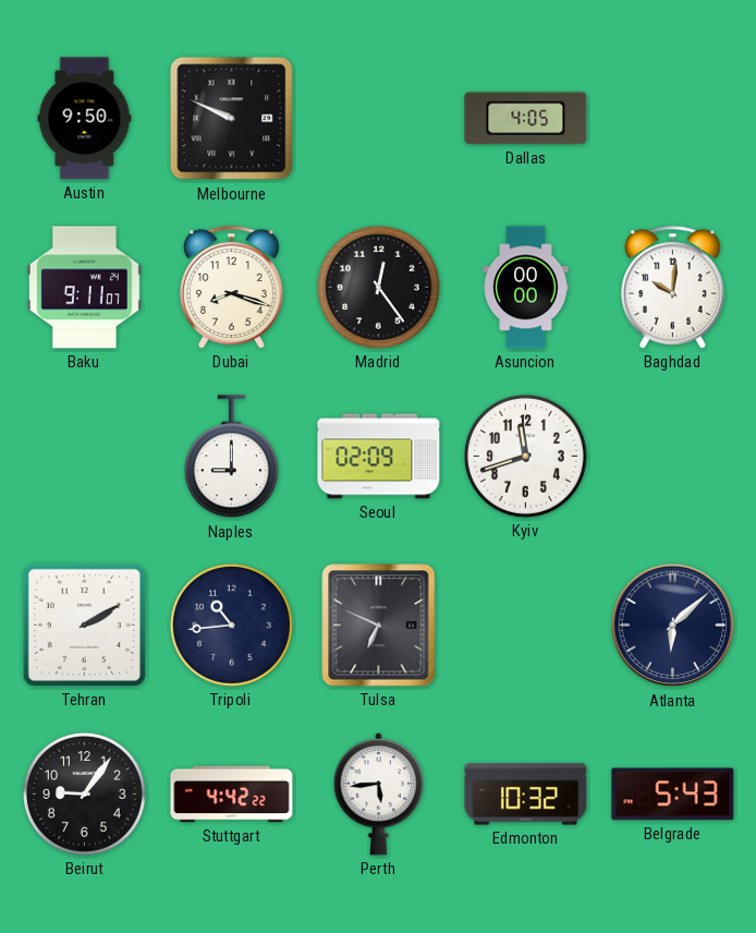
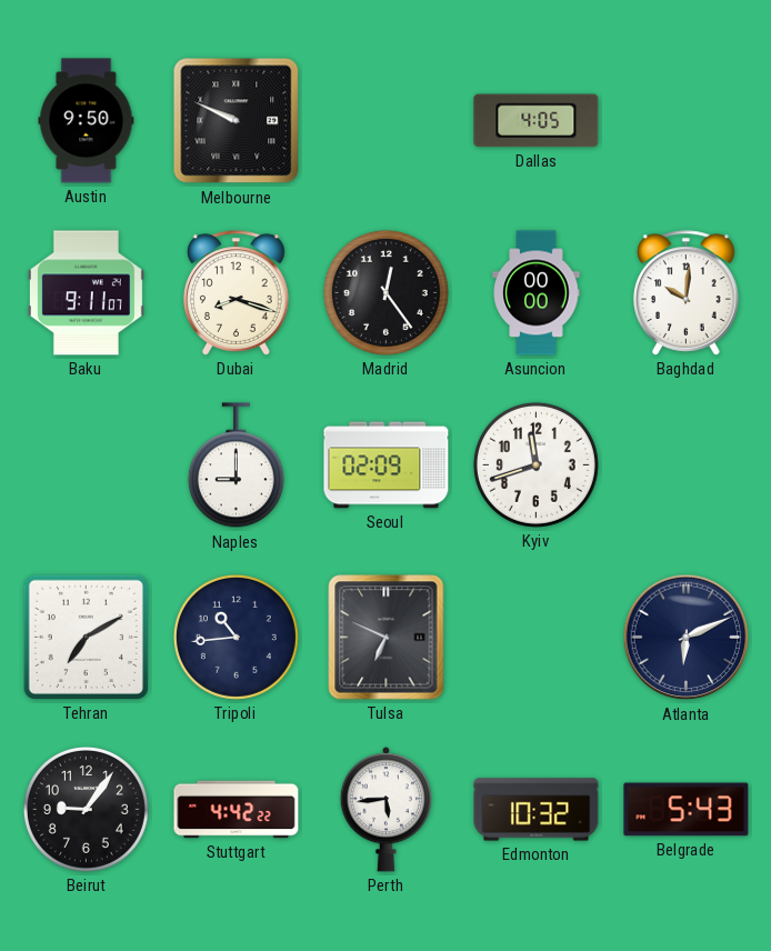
Tehran: 2:10 -> 7:10 (86, 637)
Atlanta: 6:08 -> 6:11 (687, 638)
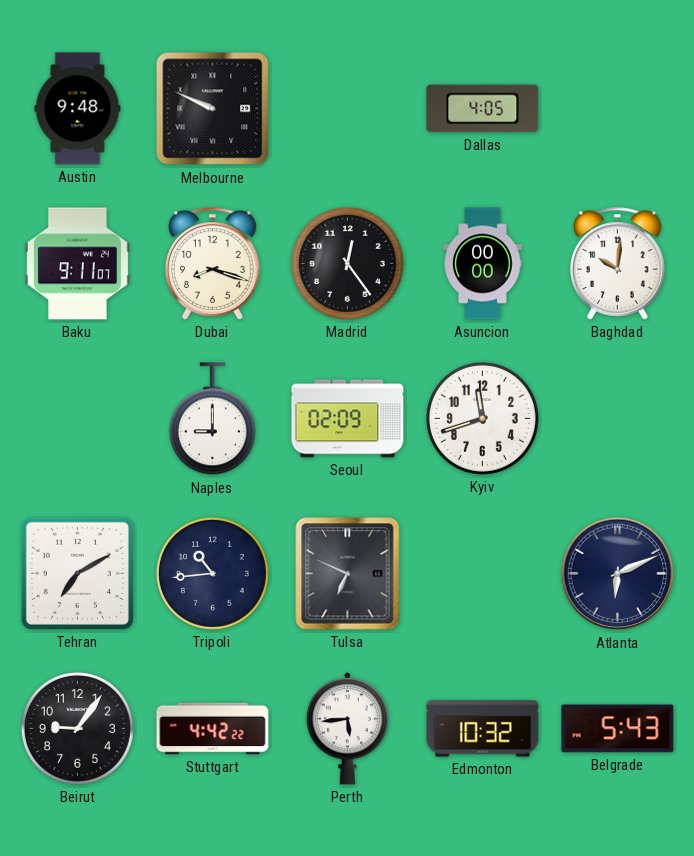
Austin: 9:50 -> 9:48 (78, 109)
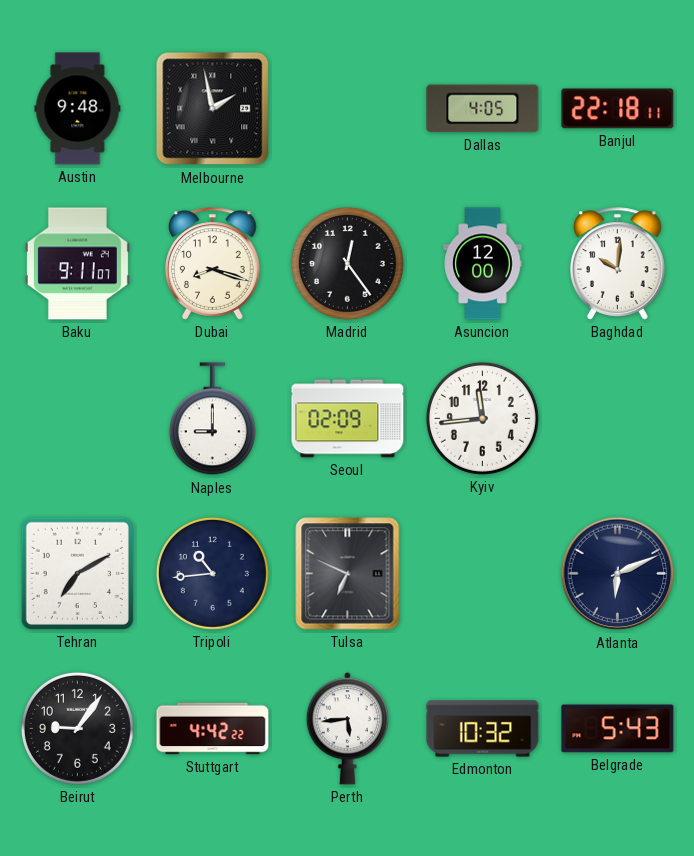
Melbourne: 9:49 -> 1:58 (213, 109)
Banjul: none -> 22:18 (618, 109)
Asuncion: 00:00 -> 12:00 (483, 264)
Kyiv: 11:42 -> 11:44 (482, 418)
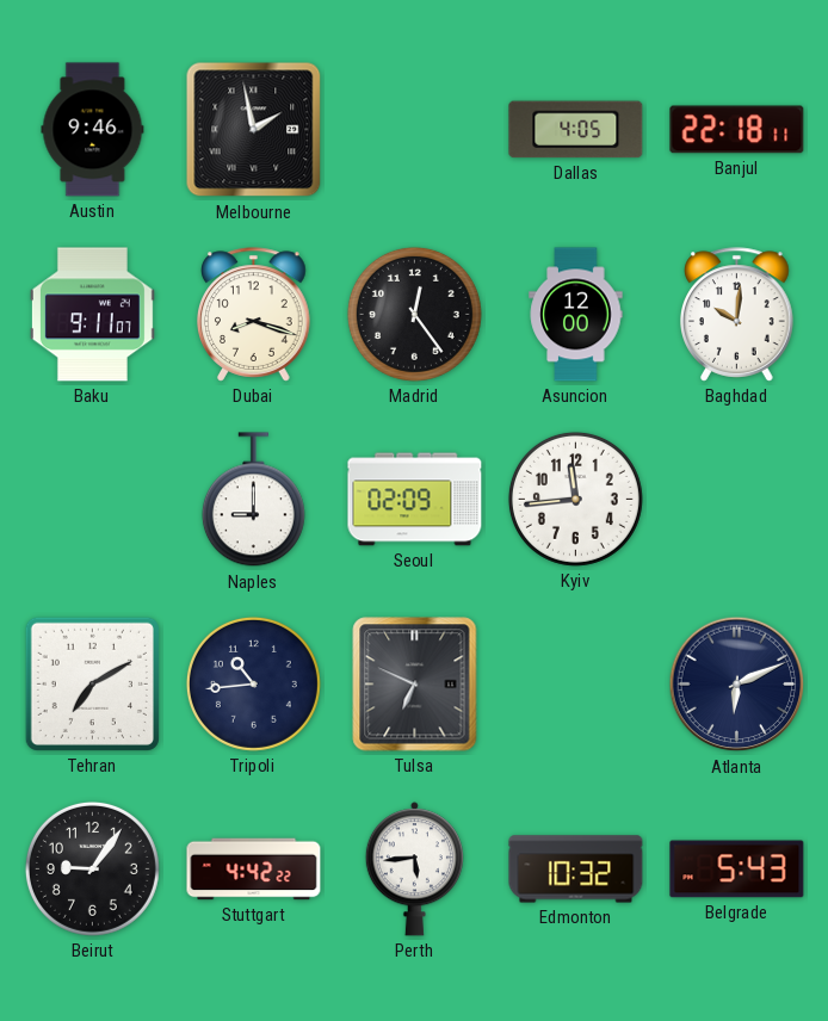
Austin: 9:48 -> 9:46 (93, 130)
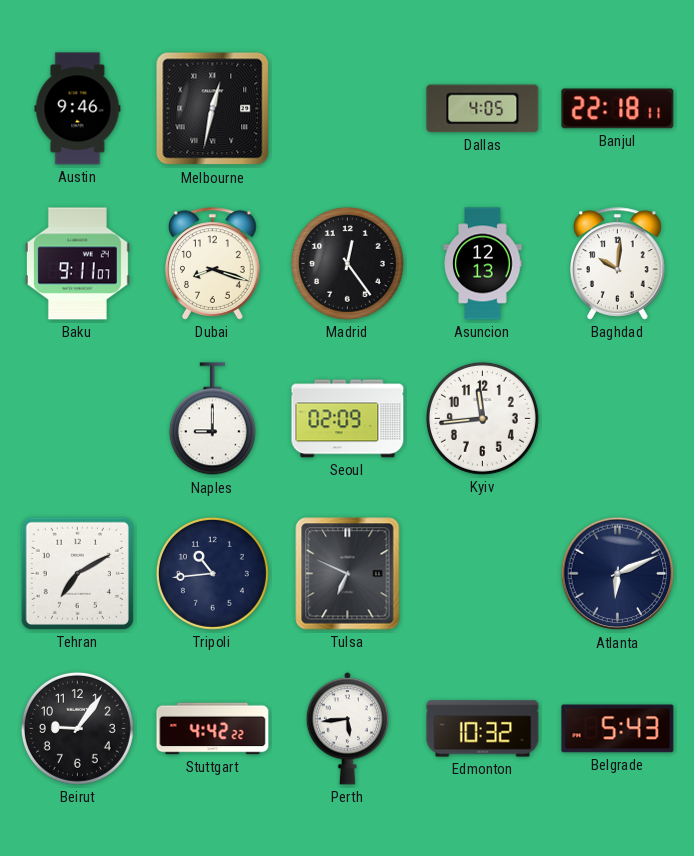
Melbourne: 1:58 -> 12:32 (213, 109)
Asuncion: 12:00 -> 12:13 (483, 264)
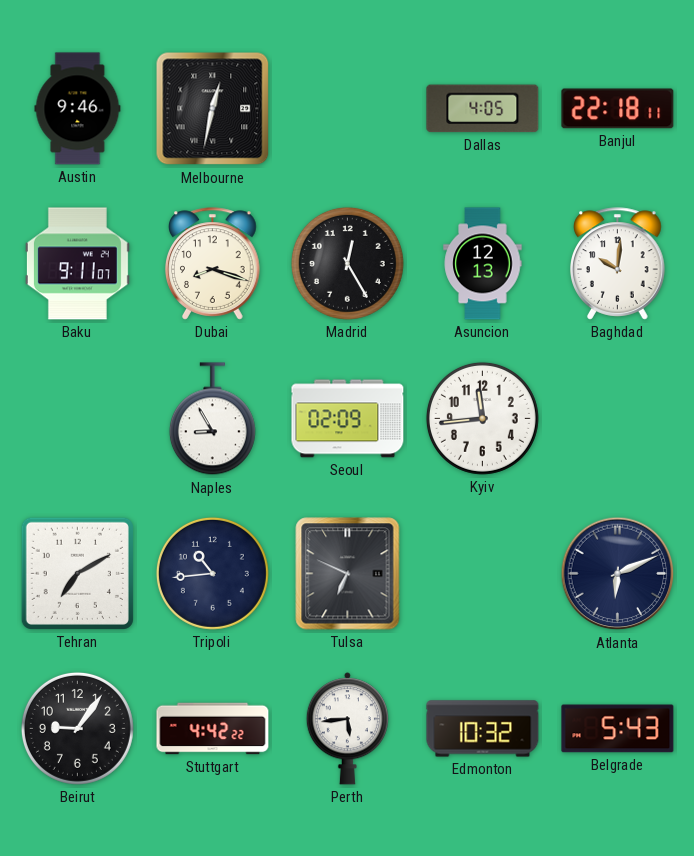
Madrid: 12:24 -> 12:25 (347, 263)
Naples: 9:00 -> 8:55 (212, 419)
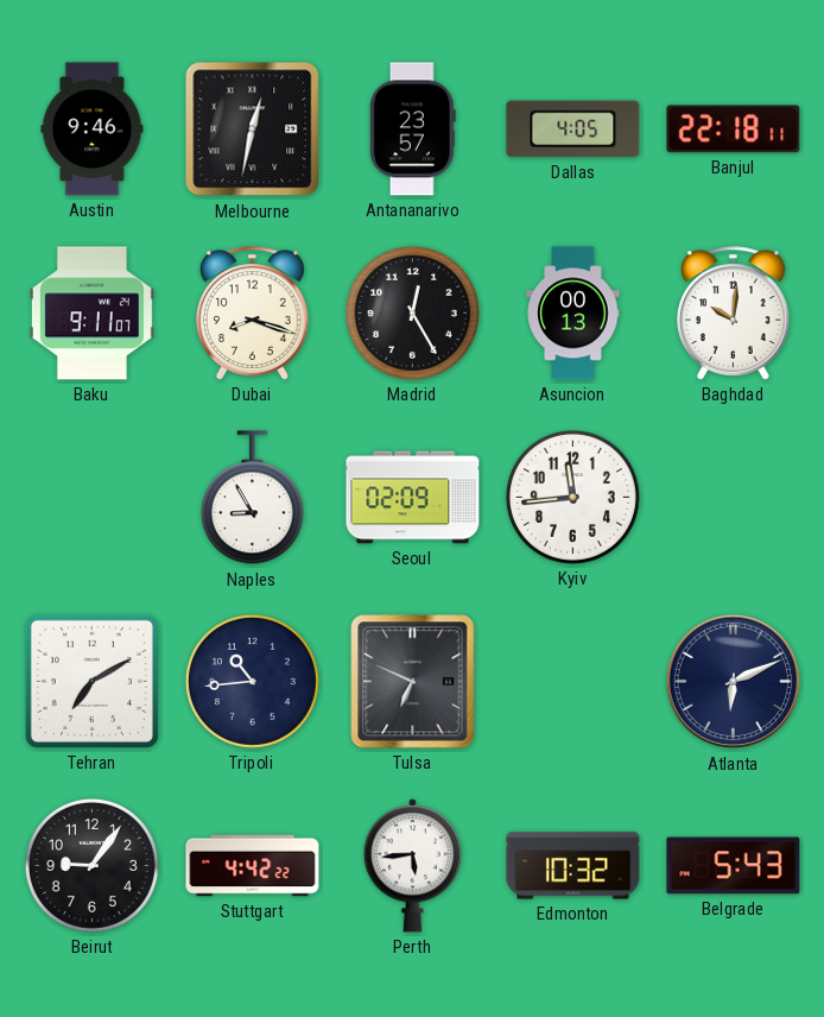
Antananarivo: none -> 23:57 (412, 130)
Asuncion: 12:13 -> 00:13 (573, 314)
